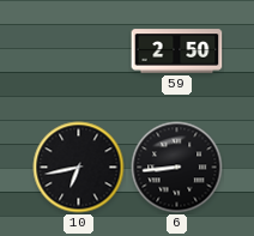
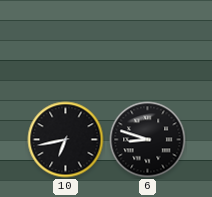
59: 2:50 -> none (177, 52)
6: 8:44 -> 8:48 (148, 140)
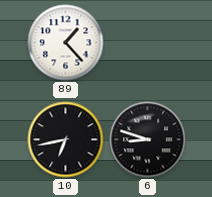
89: none -> 1:23 (66, 43)
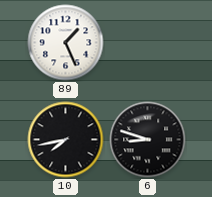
89: 1:23 -> 1:26 (66, 43)
10: 6:43 -> 7:43 (66, 140)
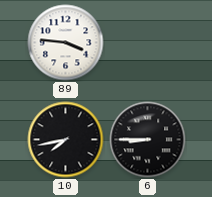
89: 1:26 -> 3:46 (66, 43)
6: 8:48 -> 8:45 (148, 140)
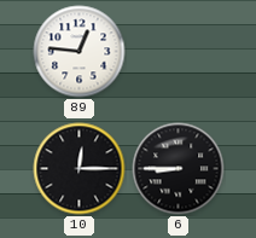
89: 3:46 -> 12:46 (80, 52)
10: 7:43 -> 12:15 (80, 169)
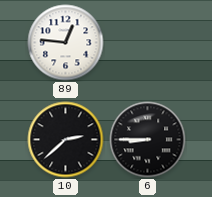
10: 12:15 -> 2:38 (66, 140)
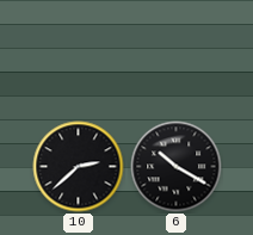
89: 12:46 -> none (66, 43)
6: 8:45 -> 10:20 (177, 167)
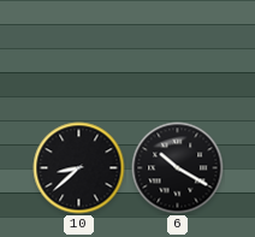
10: 2:38 -> 8:38 (79, 168)
